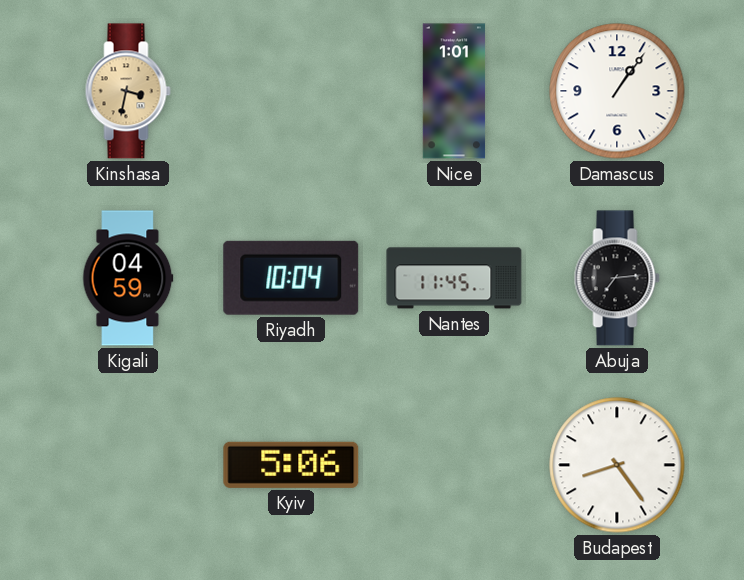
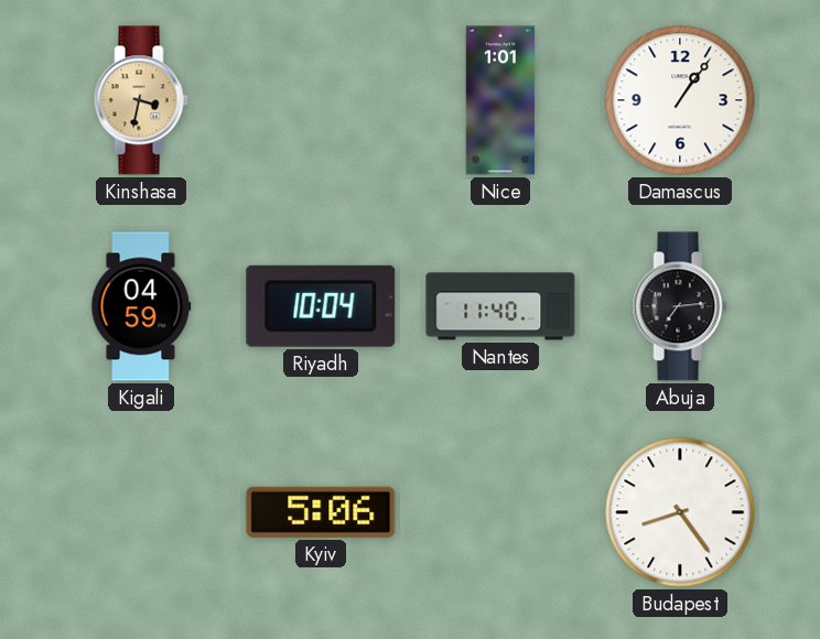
Nantes: 11:45 -> 11:40 (500, 306)
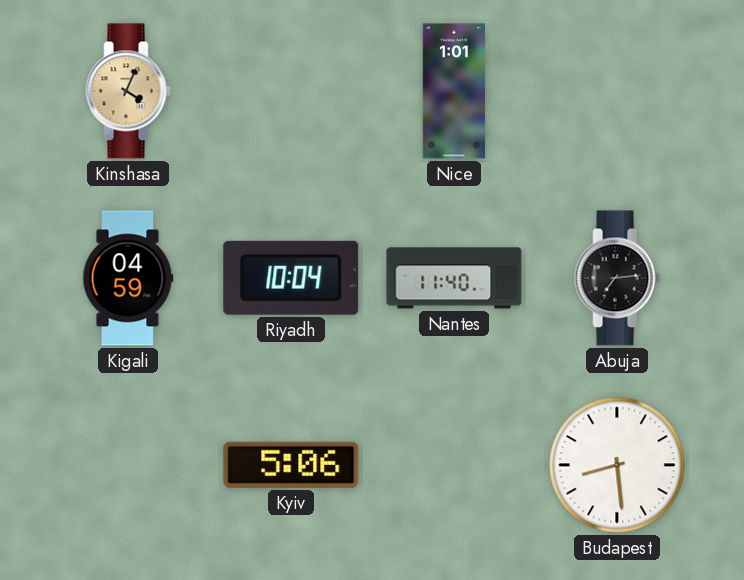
Kinshasa: 3:32 -> 4:04 (128, 91)
Damascus: 1:06 -> none (680, 100)
Budapest: 8:24 -> 8:29 (617, 465)
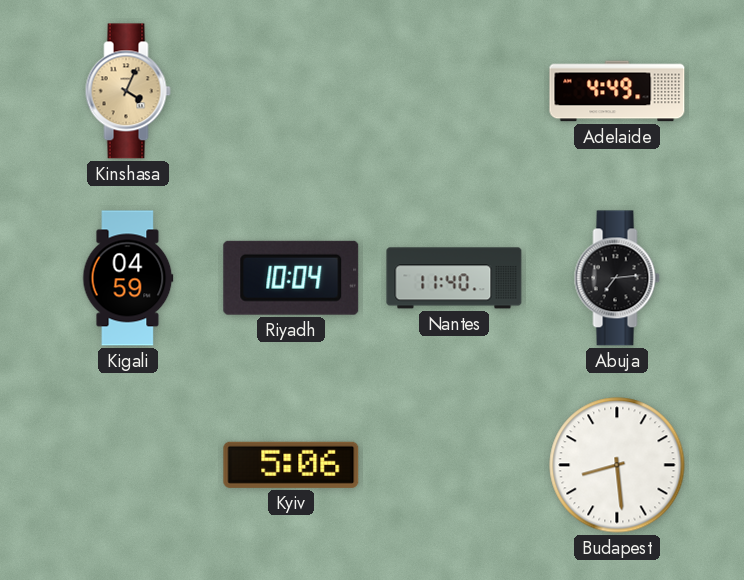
Nice: 1:01 -> none (454, 91)
Adelaide: none -> 4:49 (617, 91)
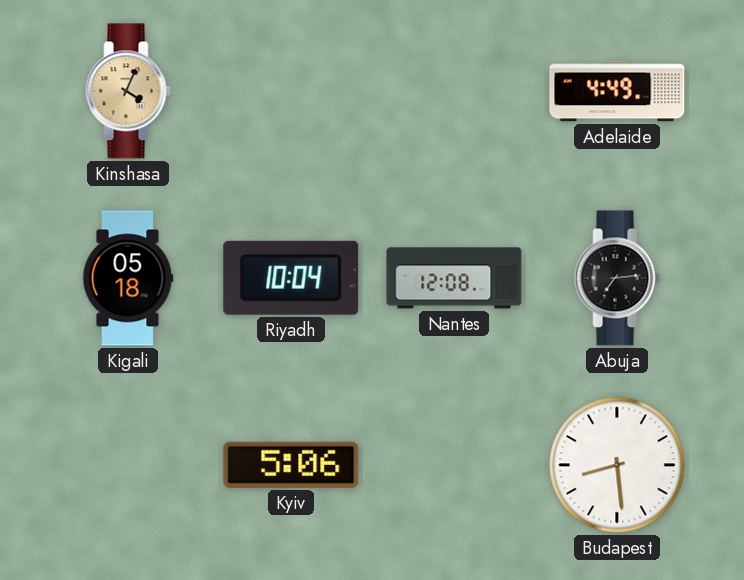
Kigali: 04:59 -> 05:18 (128, 278)
Nantes: 11:40 -> 12:08 (454, 278)
